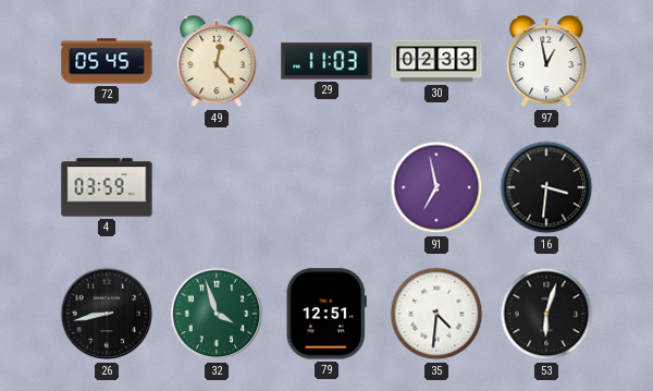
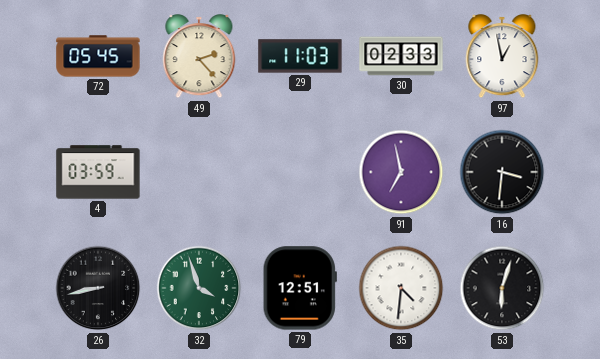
49: 12:23 -> 2:23 (199, 57)
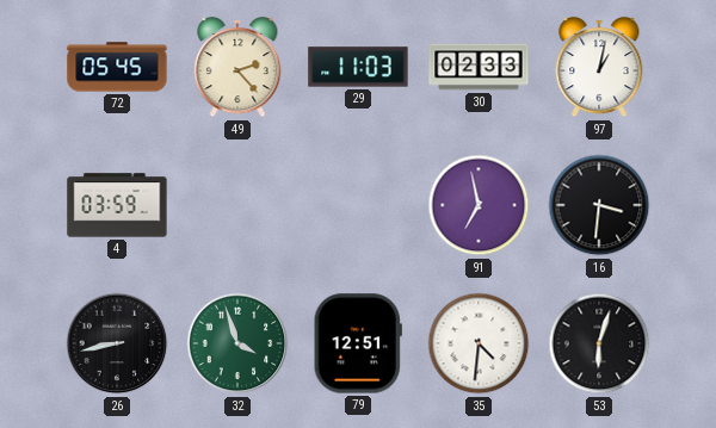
97: 12:58 -> 1:02 (599, 68)
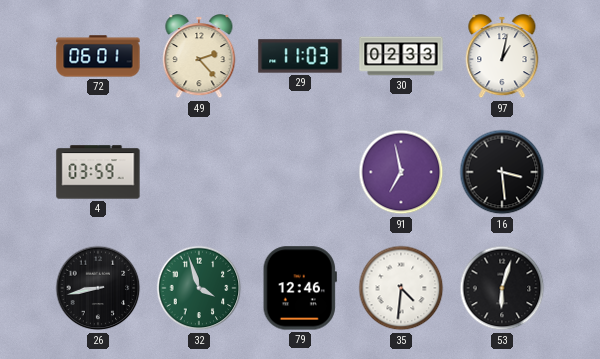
72: 05:45 -> 06:01 (98, 56)
16: 3:31 -> 3:29 (502, 172)
79: 12:51 -> 12:46 (300, 288)
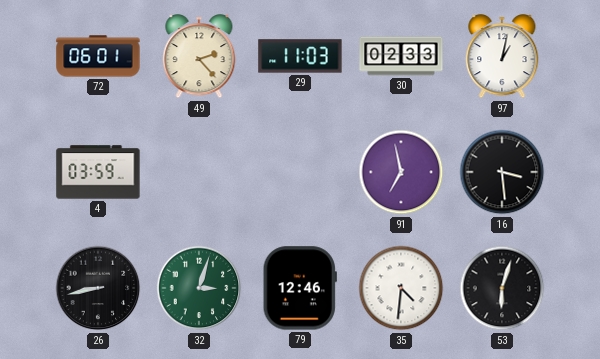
32: 3:57 -> 3:03 (199, 288)
